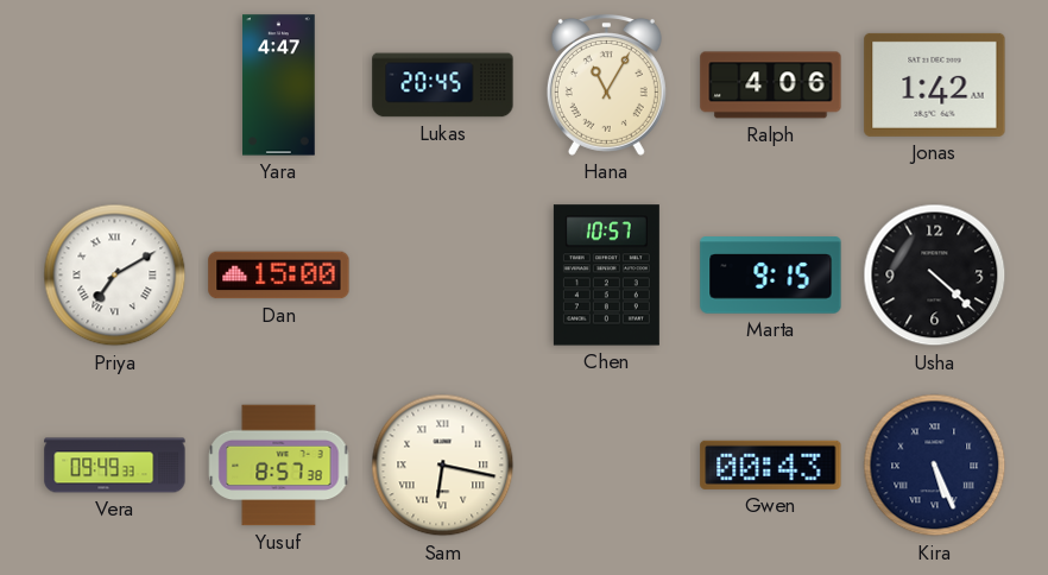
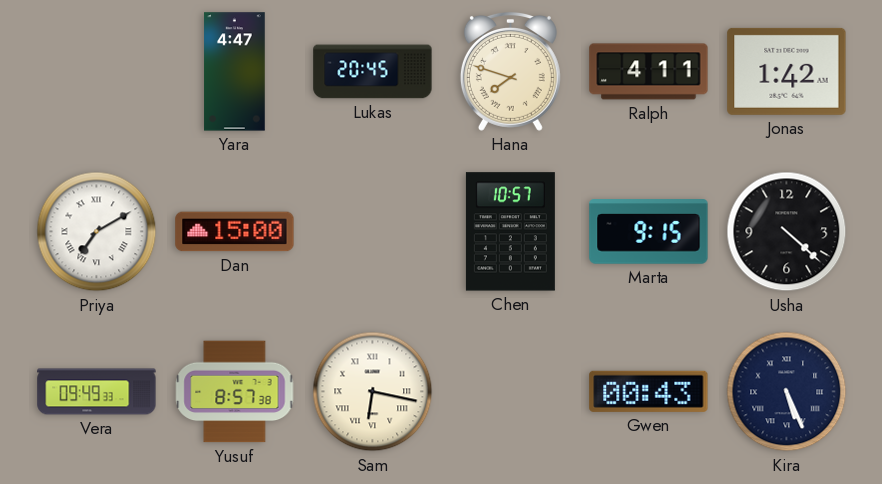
Hana: 11:05 -> 7:48 (510, 71)
Ralph: 4:06 -> 4:11 (649, 72)
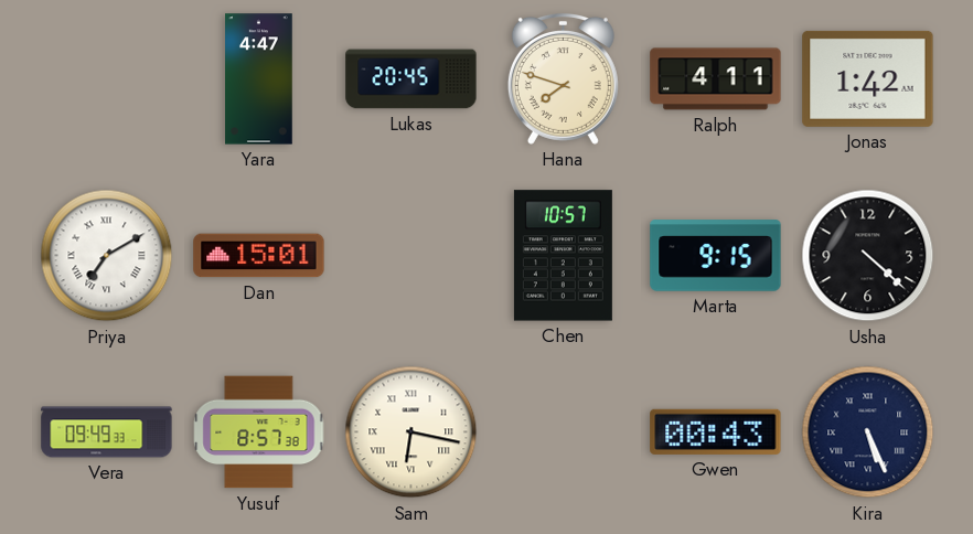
Dan: 15:00 -> 15:01 (259, 256)
